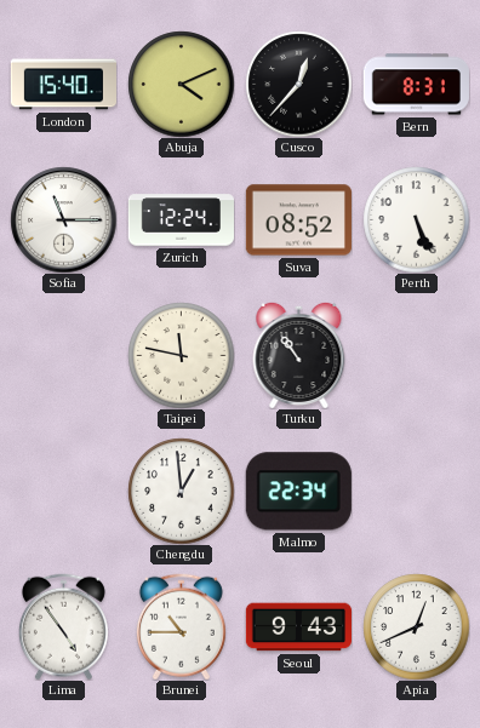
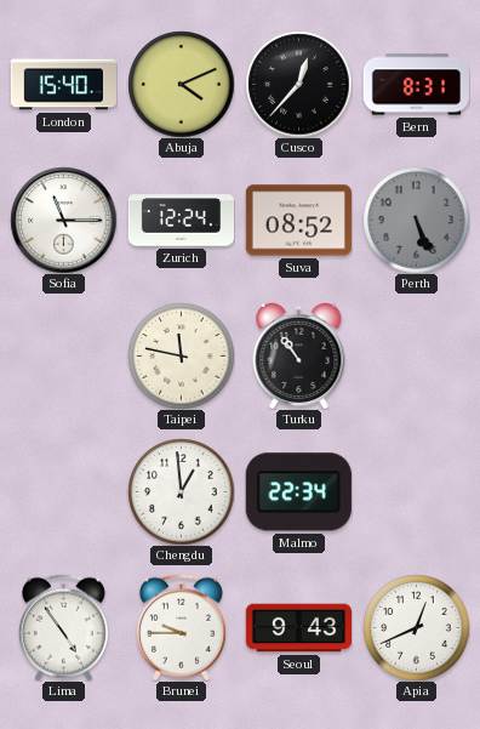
Perth dial: white -> grey (416, 220)
Brunei: 10:45 -> 9:45 (181, 627)
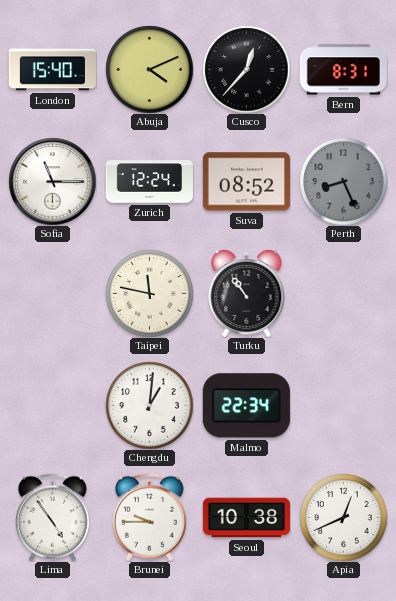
Perth: 5:26 -> 8:26 (343, 181)
Chengdu: 12:59 -> 1:01 (149, 405)
Seoul: 9:43 -> 10:38 (246, 518)
